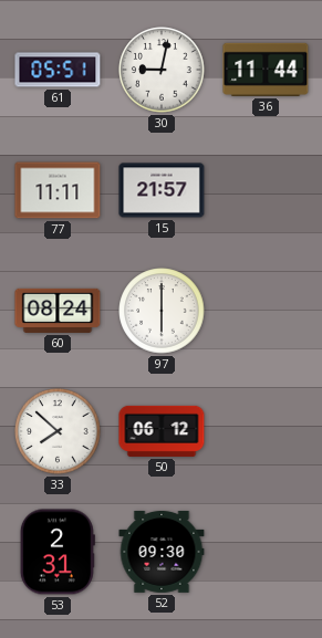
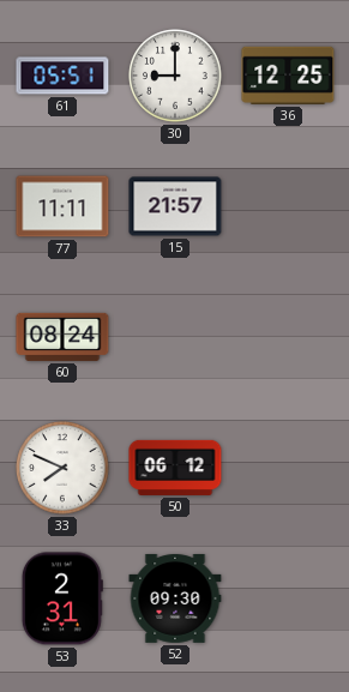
30: 9:02 -> 9:00 (175, 76)
36: 11:44 -> 12:25 (288, 76)
97: 6:00 -> none (162, 311)
33: 7:52 -> 7:49 (62, 468)
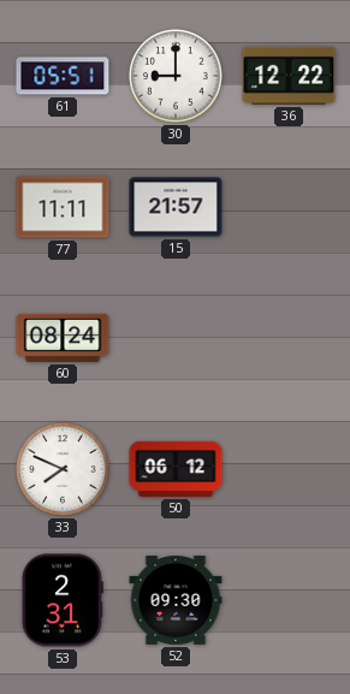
36: 12:25 -> 12:22 (289, 76)
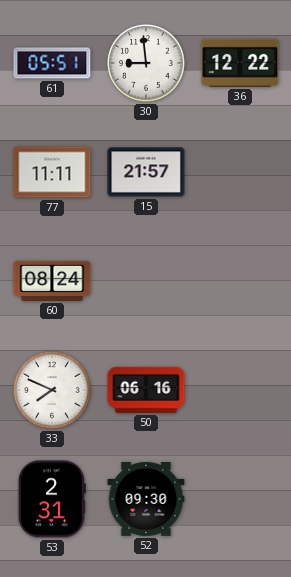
30: 9:00 -> 8:59 (146, 63)
50: 06:12 -> 06:16 (146, 390)
